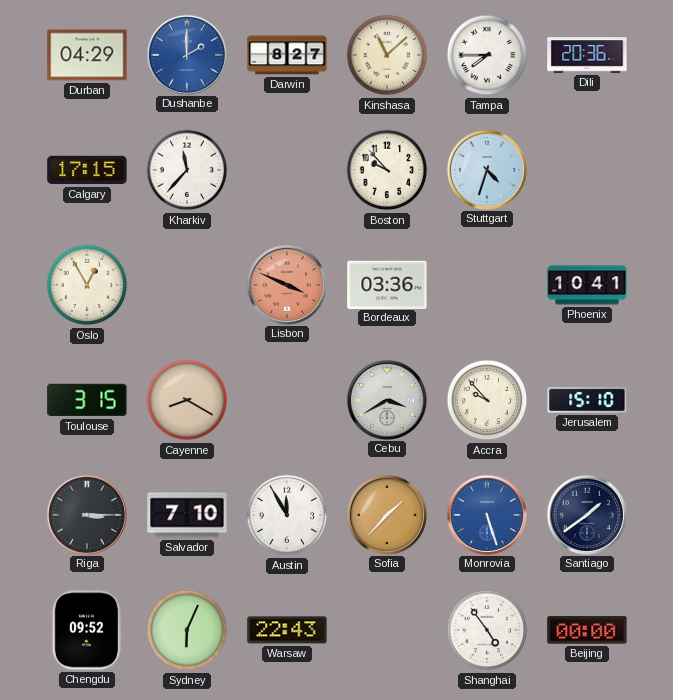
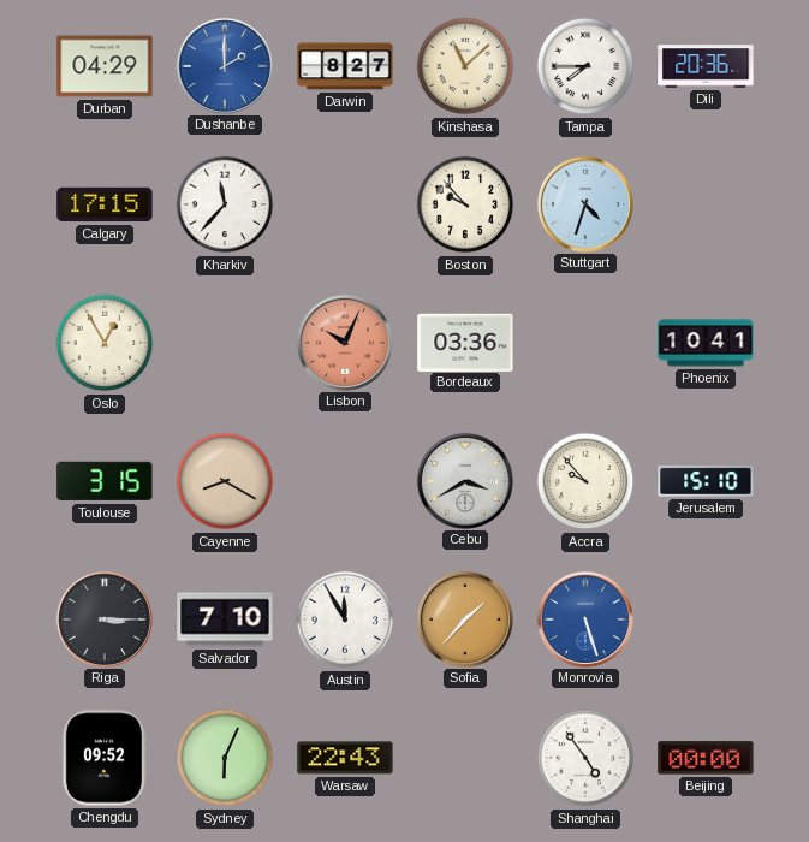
Lisbon: 3:49 -> 10:04 (345, 342)
Santiago: 1:39 -> none (587, 514)
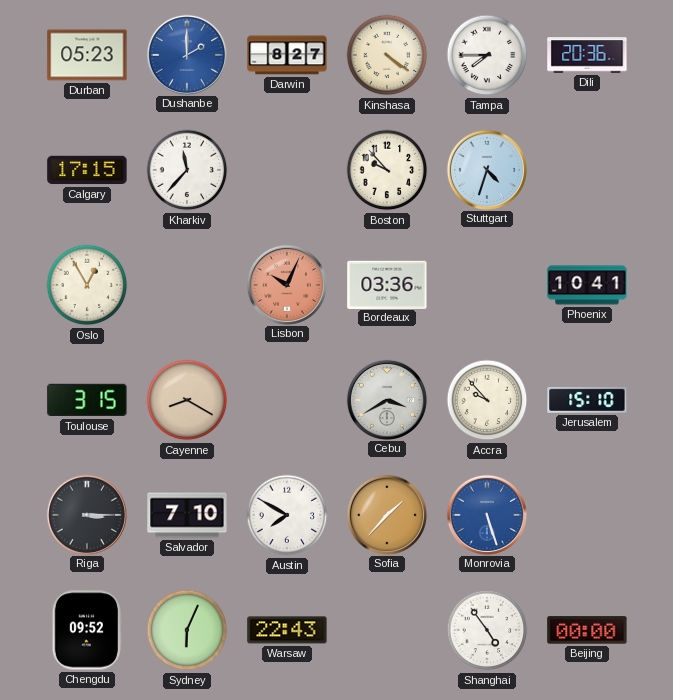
Durban: 04:29 -> 05:23 (87, 55)
Kinshasa: 11:08 -> 4:21 (387, 55)
Austin: 11:55 -> 7:50 (287, 515)
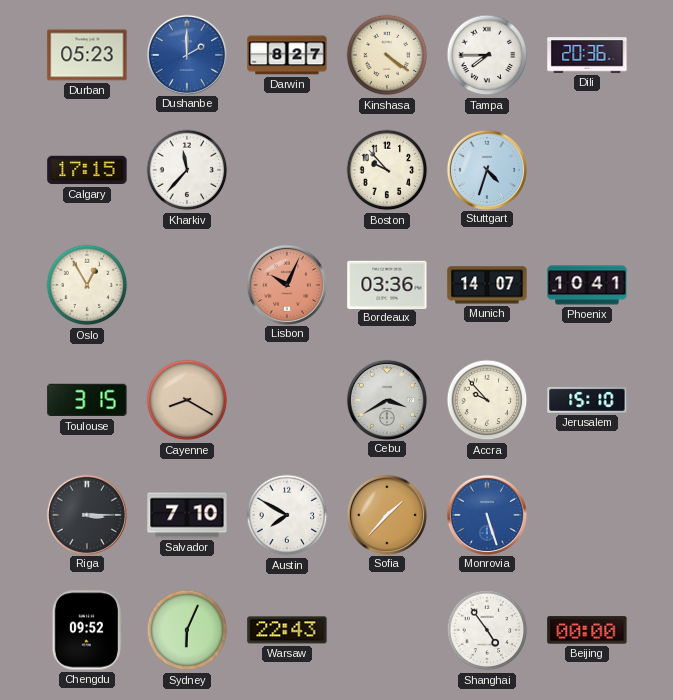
Munich: none -> 14:07 (487, 285)
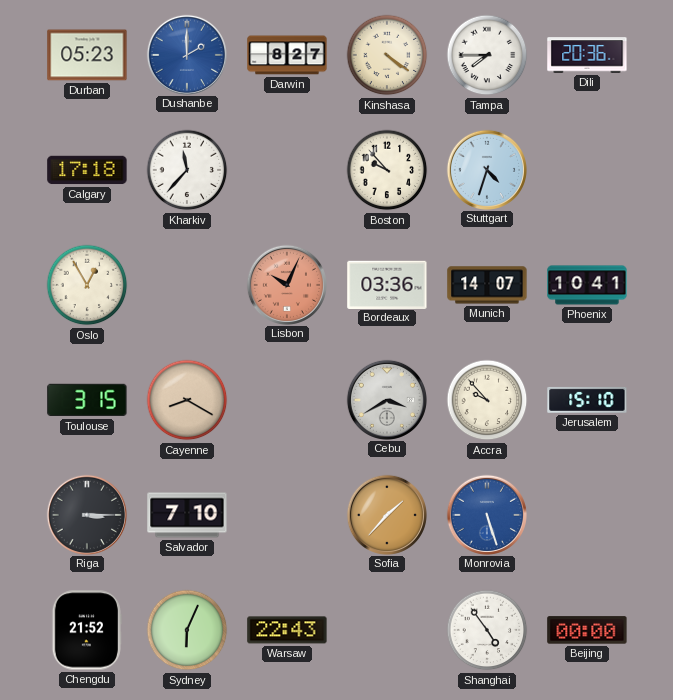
Calgary: 17:15 -> 17:18 (87, 170)
Austin: 7:50 -> none (287, 515)
Chengdu: 09:52 -> 21:52 (87, 630)
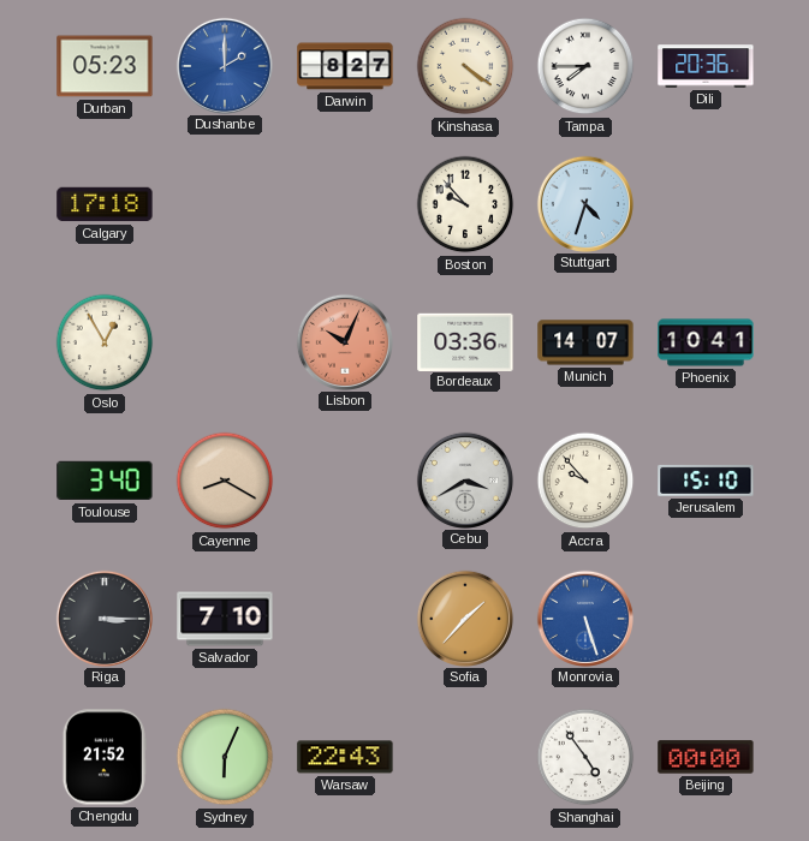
Kharkiv: 11:37 -> none (187, 170)
Toulouse: 3:15 -> 3:40 (105, 481)
